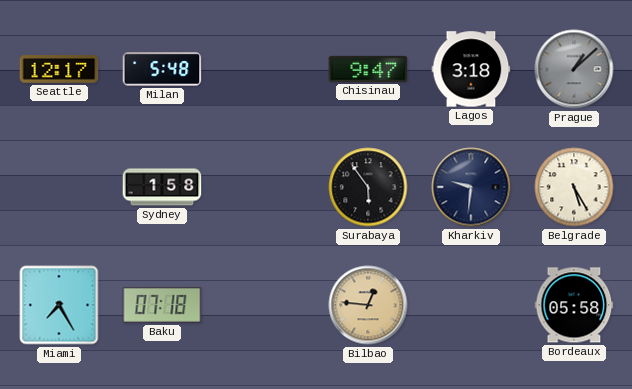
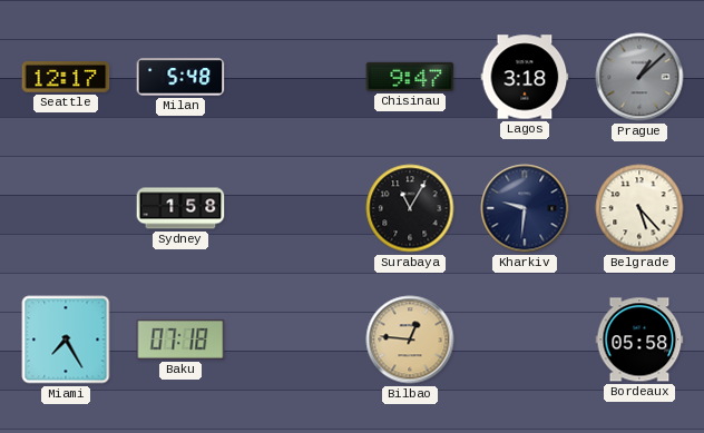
Surabaya: 5:54 -> 11:05 (410, 208)
Belgrade: 5:25 -> 5:23 (639, 208)
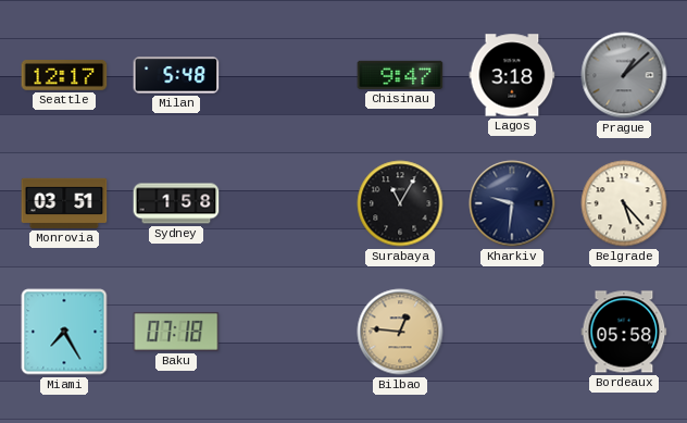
Monrovia: none -> 03:51 (64, 203)
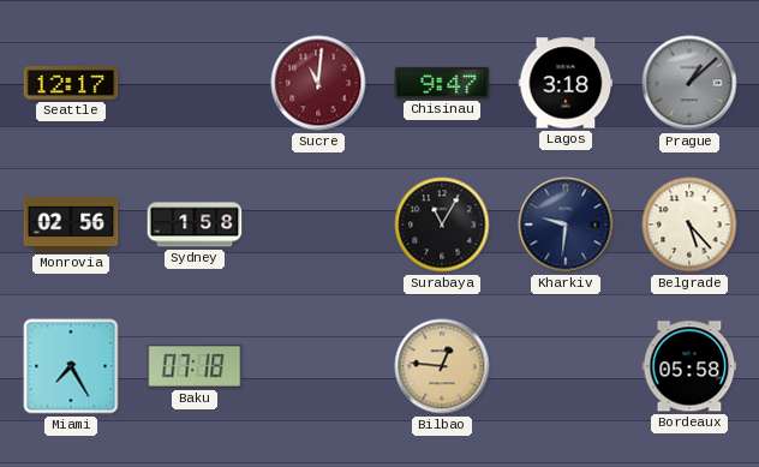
Milan: 5:48 -> none (176, 75)
Sucre: none -> 11:01 (318, 83)
Monrovia: 03:51 -> 02:56 (71, 224)
